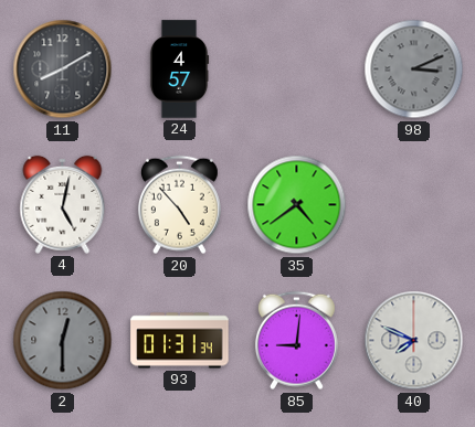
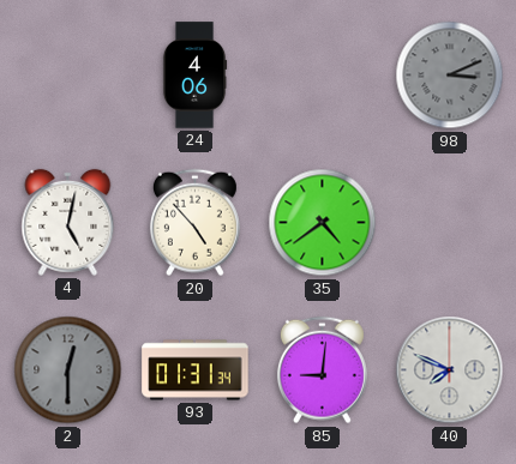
11: 8:10 -> none (63, 70)
24: 4:57 -> 4:06 (194, 76)
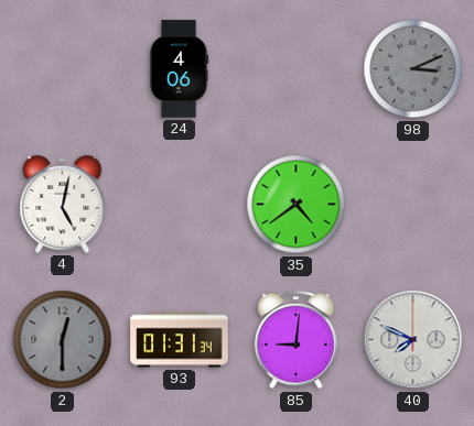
20: 4:53 -> none (194, 223)
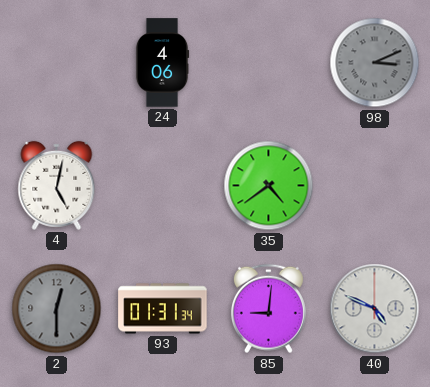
40: 7:49 -> 4:49 (375, 309)
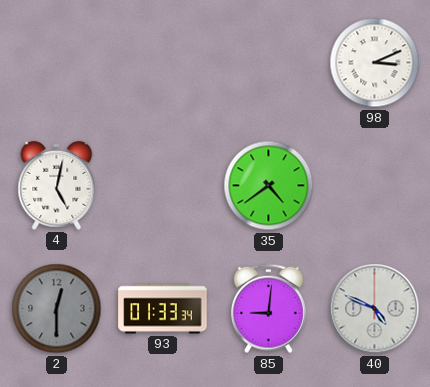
24: 4:06 -> none (162, 63)
98 dial: grey -> white (375, 63)
93: 01:31 -> 01:33 (163, 309)
